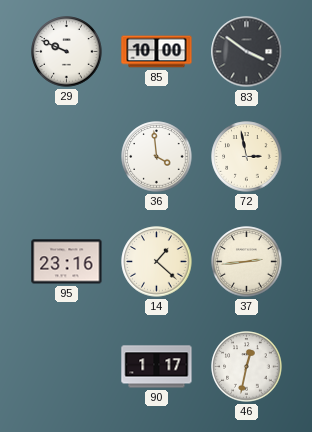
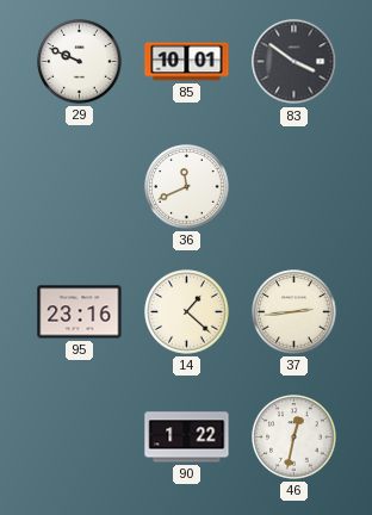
85: 10:00 -> 10:01 (187, 62)
36: 3:59 -> 11:41 (187, 187)
72: 2:58 -> none (247, 157)
90: 1:17 -> 1:22 (187, 438)
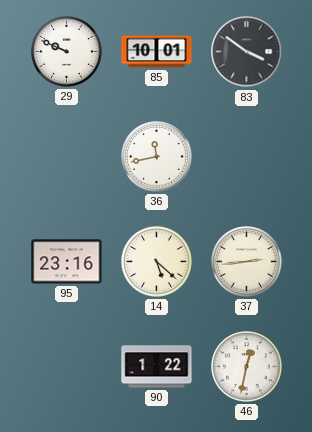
36: 11:41 -> 11:43 (157, 157)
14: 1:22 -> 5:22 (157, 262)
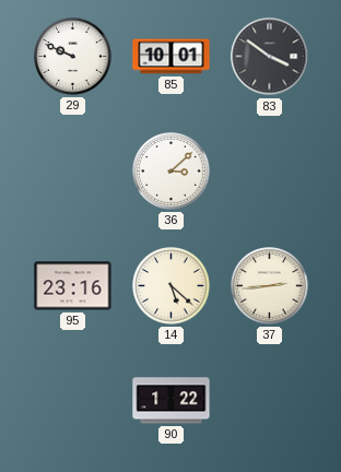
36: 11:43 -> 3:08 (172, 172)
46: 12:32 -> none (247, 367)
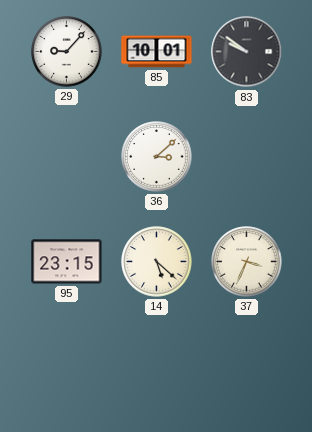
29: 9:49 -> 9:07 (67, 52)
83: 3:51 -> 9:51 (247, 52)
95: 23:16 -> 23:15 (67, 262)
37: 2:44 -> 3:34 (247, 262)
90: 1:22 -> none (172, 401)
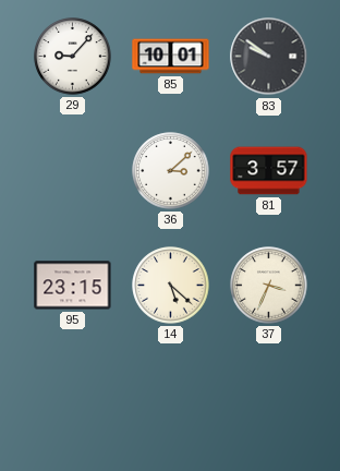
81: none -> 3:57 (269, 171)
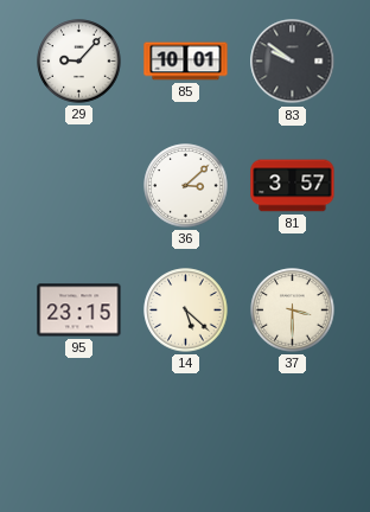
37: 3:34 -> 3:30 (293, 311)
